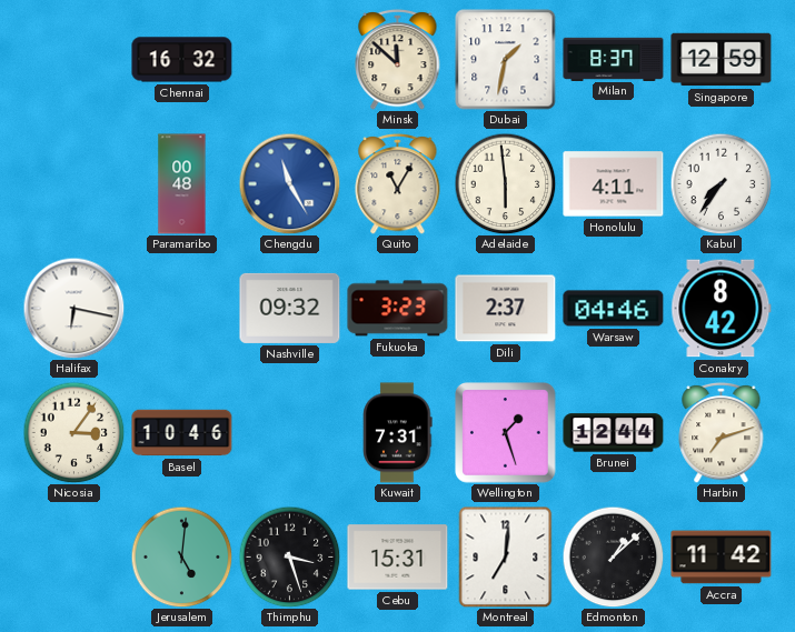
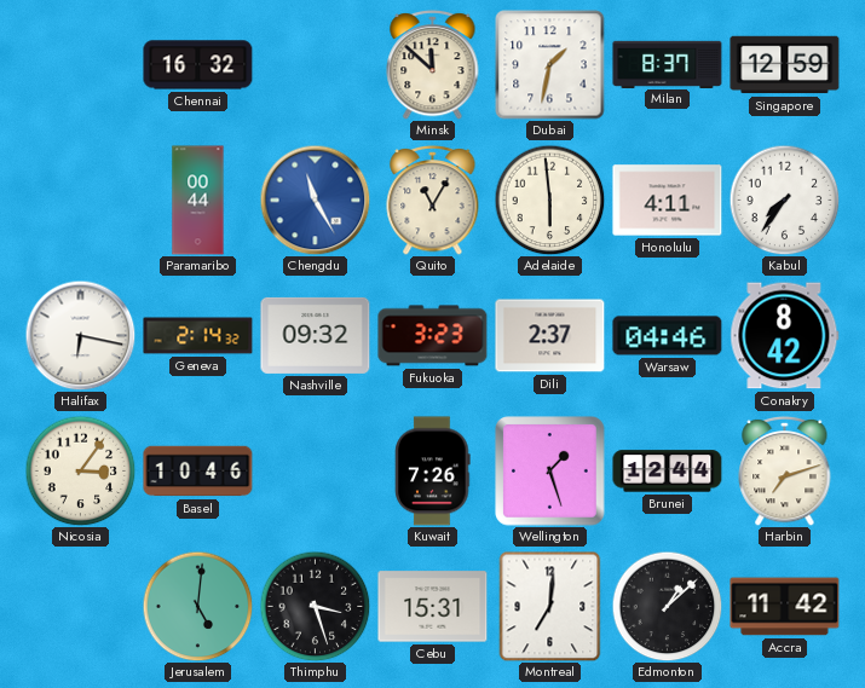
Paramaribo: 00:48 -> 00:44 (198, 201)
Geneva: none -> 2:14 (198, 336)
Kuwait: 7:31 -> 7:26 (433, 472)
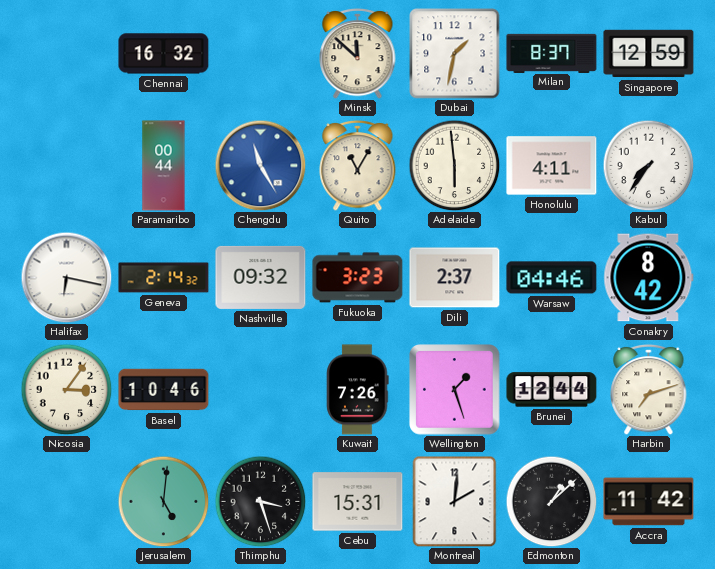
Montreal: 7:01 -> 2:01 (455, 501)
